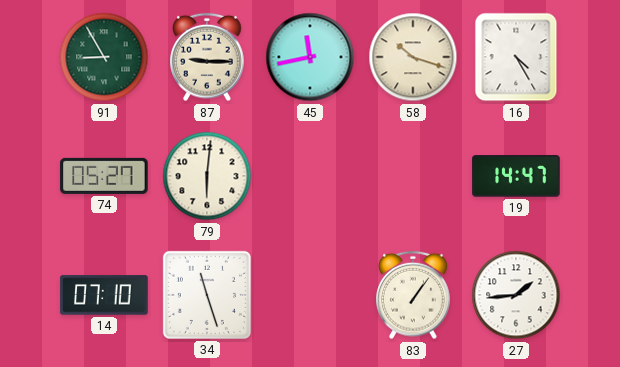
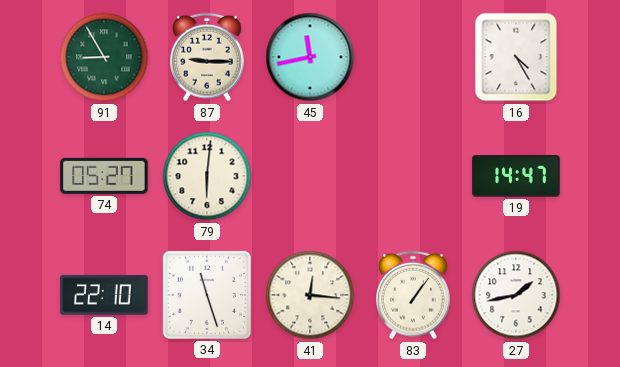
58: 10:18 -> none (413, 57)
14: 07:10 -> 22:10 (104, 295)
41: none -> 12:16 (310, 295)
27: 1:44 -> 1:43 (516, 295)
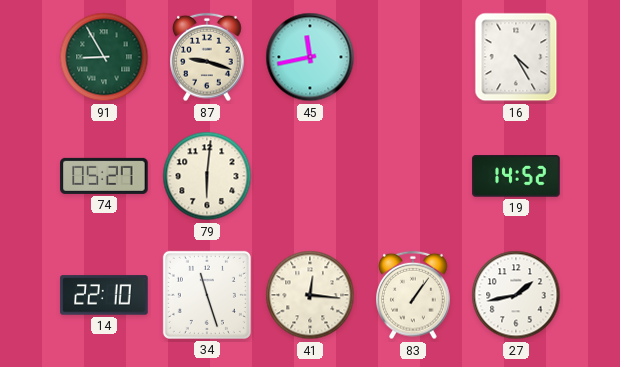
87: 9:15 -> 9:18 (207, 57)
19: 14:47 -> 14:52 (516, 176)
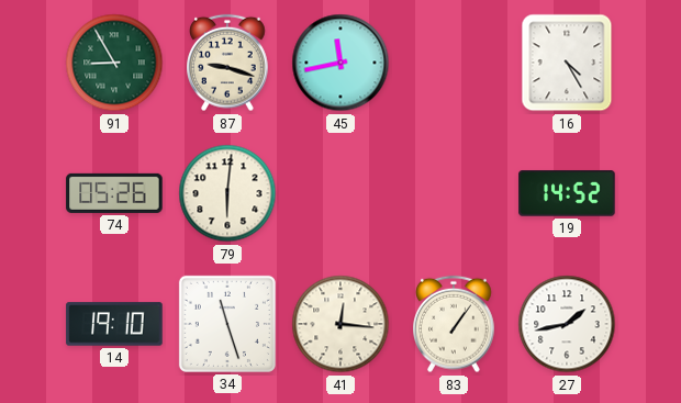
74: 05:27 -> 05:26 (114, 193)
14: 22:10 -> 19:10 (114, 324)
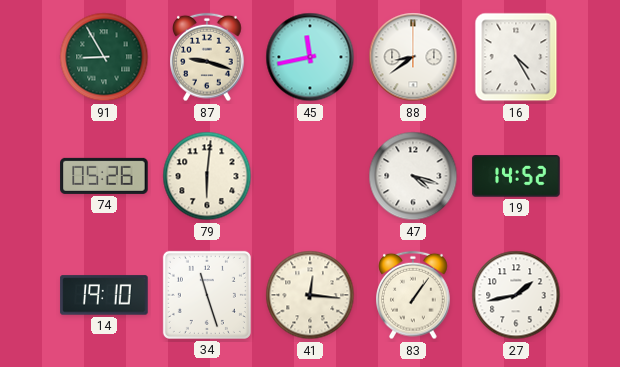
88: none -> 8:39 (413, 57)
47: none -> 4:18 (413, 176)
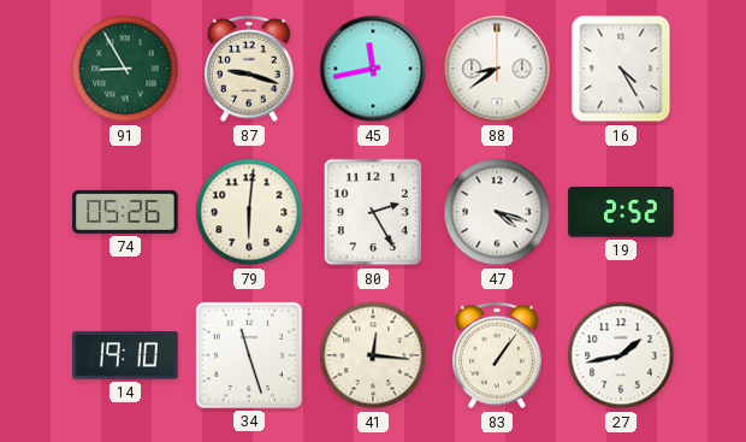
80: none -> 2:25 (373, 212)
19: 14:52 -> 2:52 (621, 212)
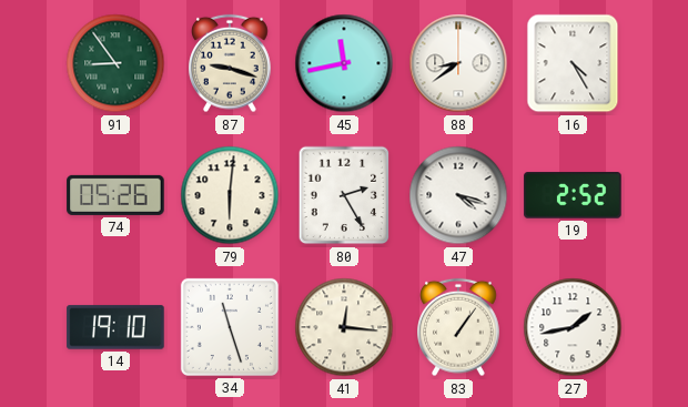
91: 8:55 -> 8:54 (115, 63)
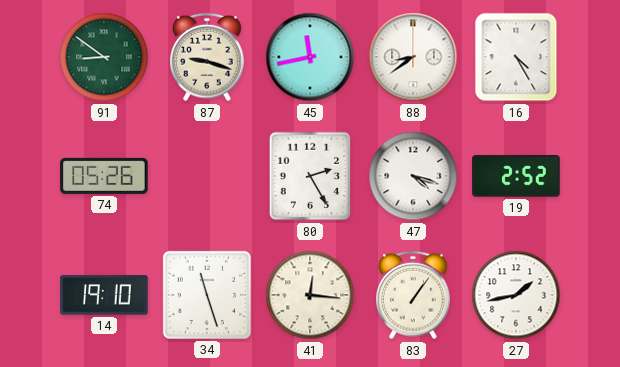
91: 8:54 -> 8:51 (104, 57)
79: 6:01 -> none (230, 195)
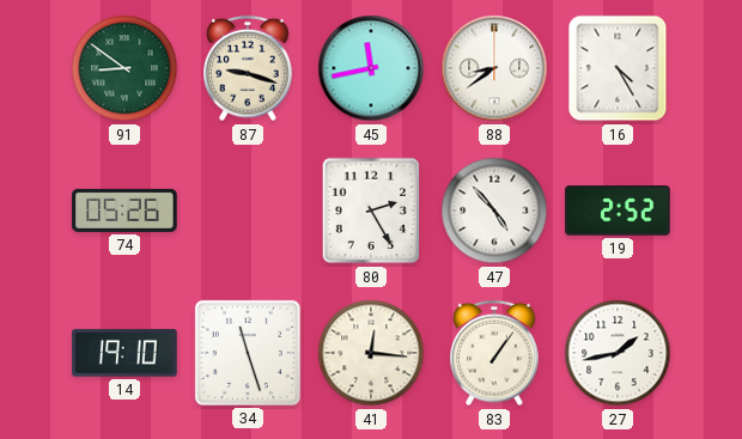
47: 4:18 -> 4:53 (494, 211)
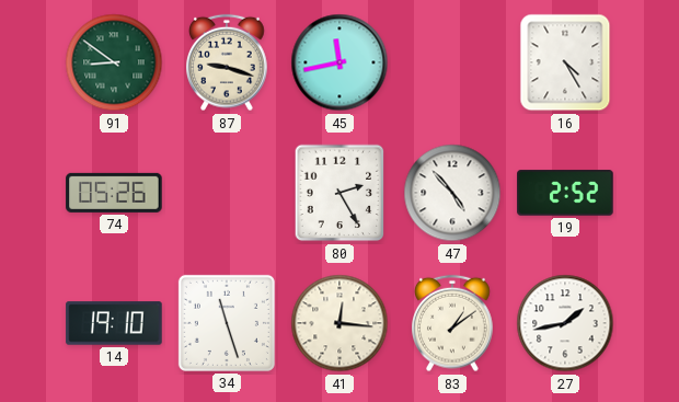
88: 8:39 -> none (494, 68)
83: 1:06 -> 1:09 (452, 323)
